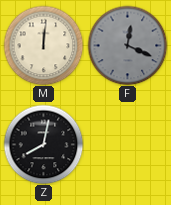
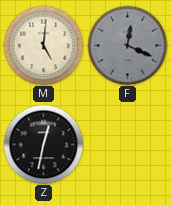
M: 12:01 -> 5:01 (43, 45)
Z: 8:02 -> 12:32 (43, 144)
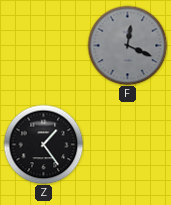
M: 5:01 -> none (43, 45)
Z: 12:32 -> 1:24 (43, 144)
